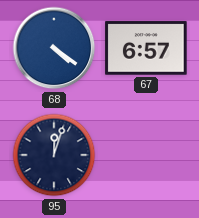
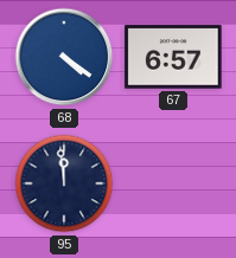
95: 12:03 -> 11:59 (64, 183)
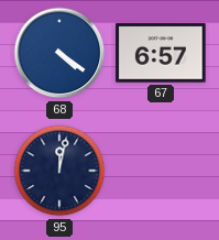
95: 11:59 -> 12:02 (59, 171)
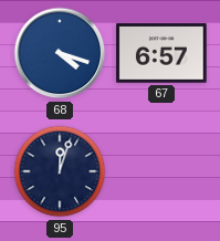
68: 4:21 -> 4:18 (60, 53)
95: 12:02 -> 12:03 (60, 171)
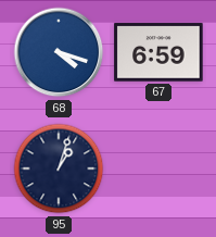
67: 6:57 -> 6:59 (158, 52)
95: 12:03 -> 1:03 (59, 169)
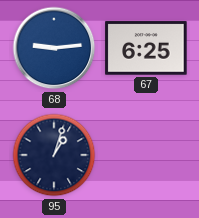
68: 4:18 -> 9:14 (54, 48)
67: 6:59 -> 6:25 (146, 48)
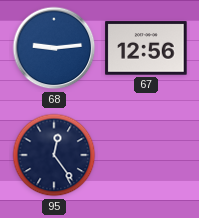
67: 6:25 -> 12:56 (146, 48)
95: 1:03 -> 12:24 (54, 155)
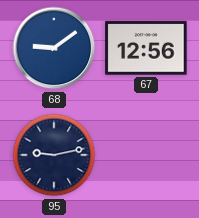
68: 9:14 -> 9:09 (54, 48)
95: 12:24 -> 9:13 (54, 155)
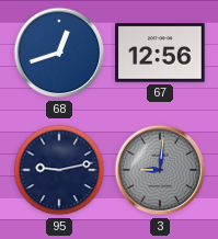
68: 9:09 -> 12:42 (59, 53)
3: none -> 9:01 (160, 170)
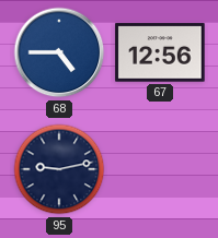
68: 12:42 -> 4:45 (59, 52)
3: 9:01 -> none (160, 170)
